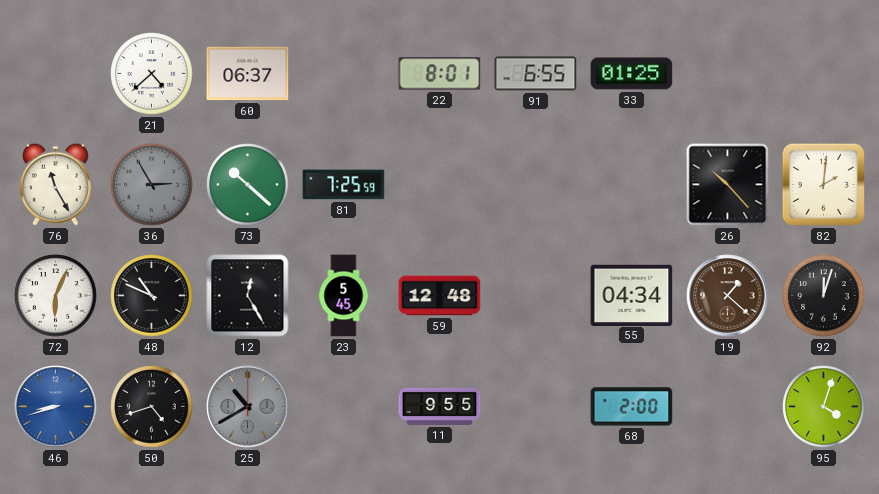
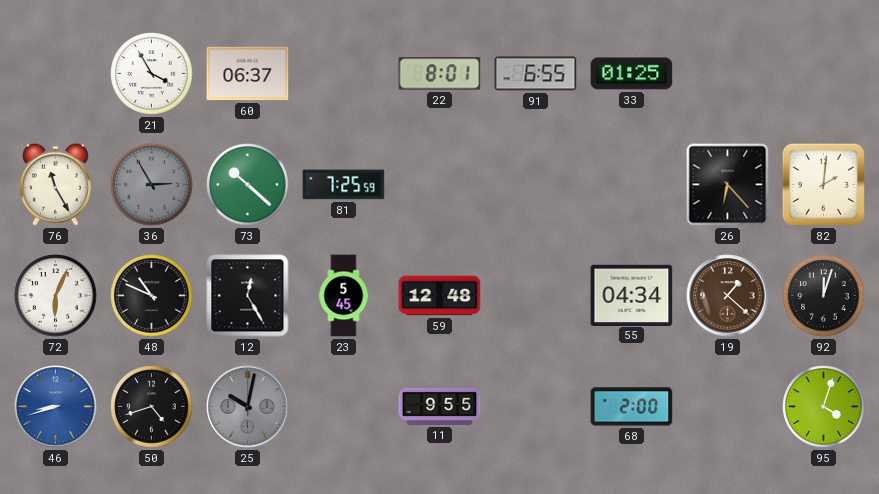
21: 4:38 -> 3:55 (152, 74)
26: 10:23 -> 6:23 (728, 185)
25: 10:40 -> 10:02 (248, 407)
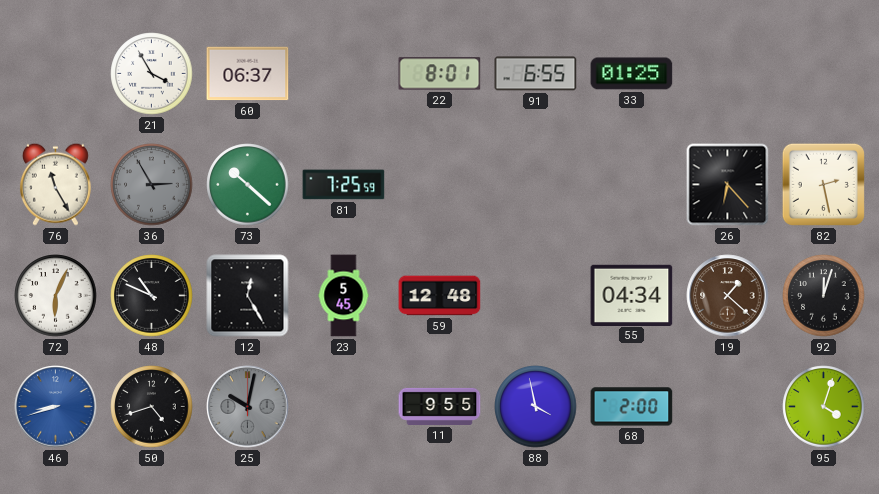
82: 2:01 -> 2:28 (823, 184)
88: none -> 3:58 (536, 407)
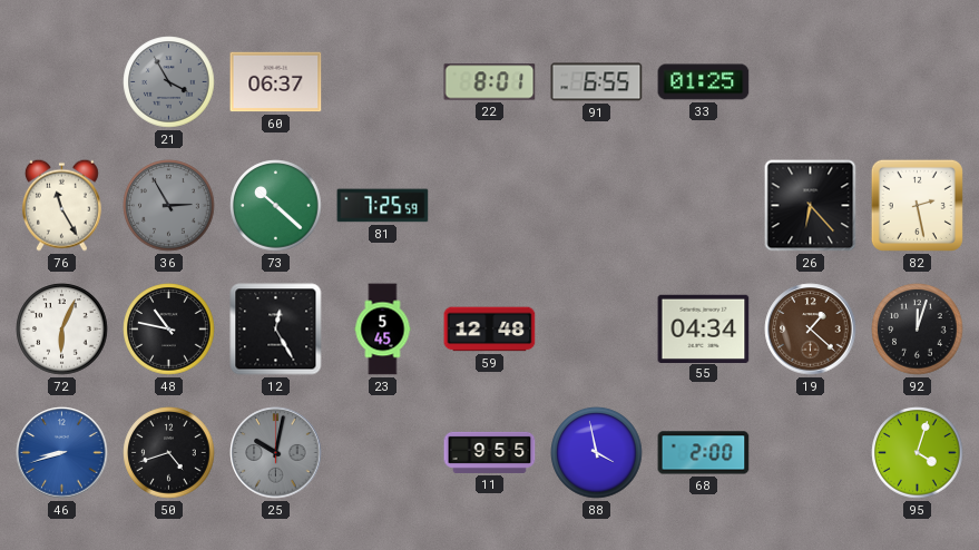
21 dial: white -> grey (169, 82)
48: 10:49 -> 10:47 (169, 330)
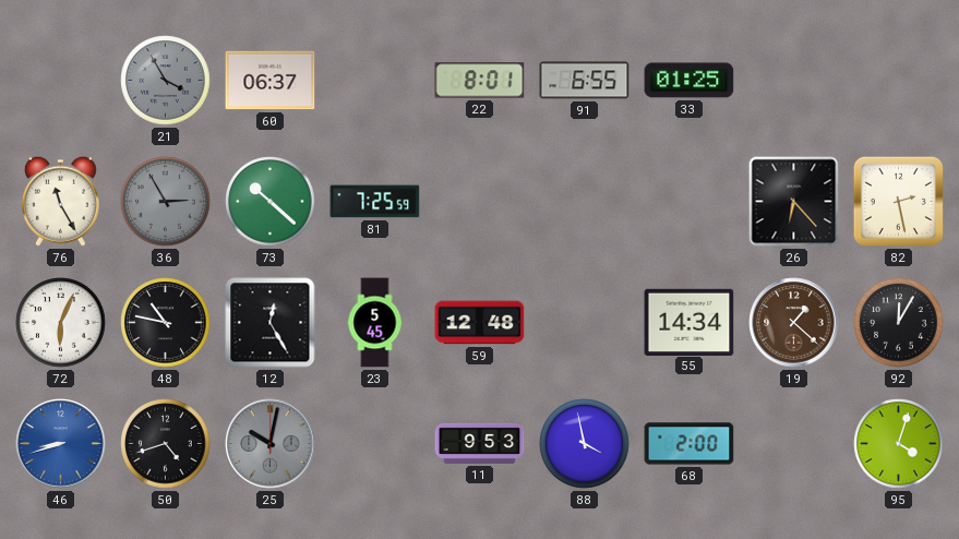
55: 04:34 -> 14:34 (690, 322)
92: 12:03 -> 12:05 (899, 323)
11: 9:55 -> 9:53 (480, 443)
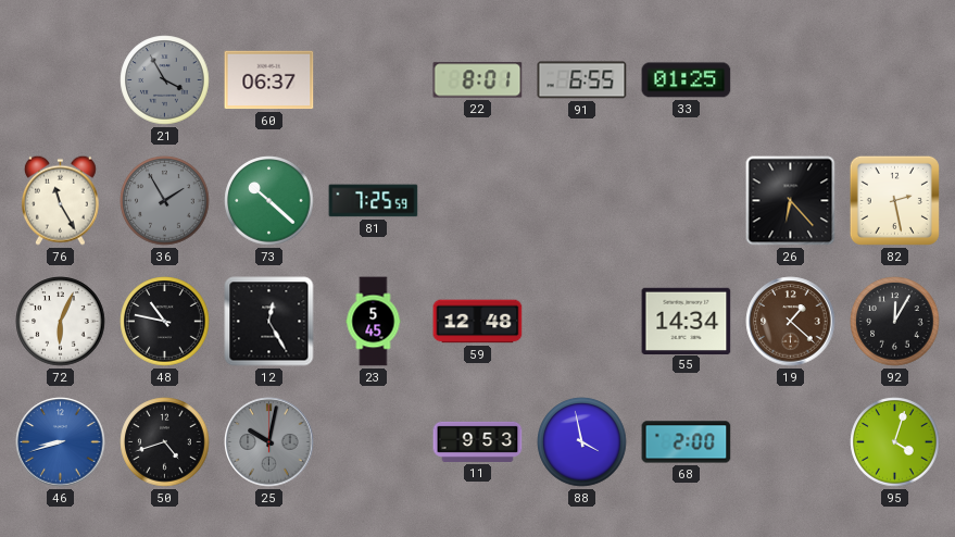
36: 2:55 -> 1:55 (165, 201)
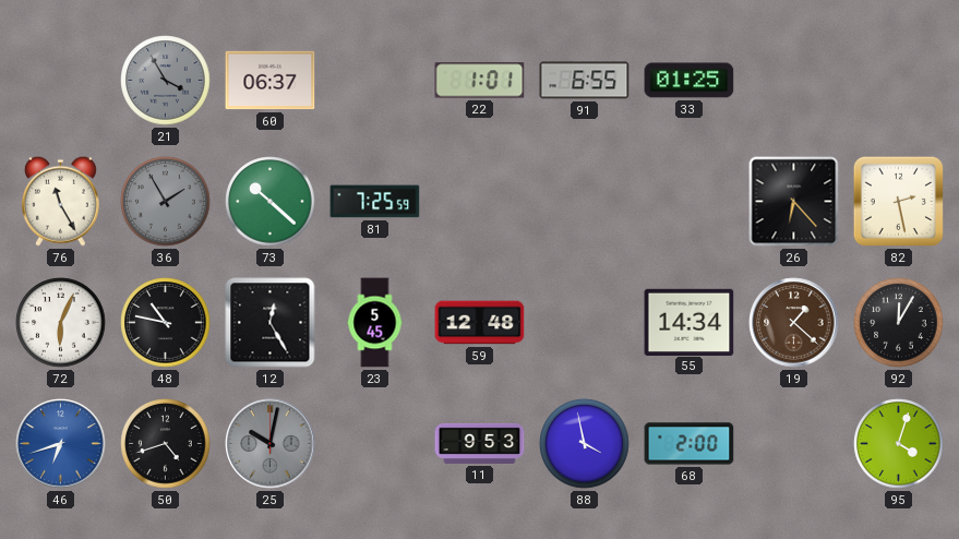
22: 8:01 -> 1:01 (480, 81)
46: 8:42 -> 6:42 (61, 444)
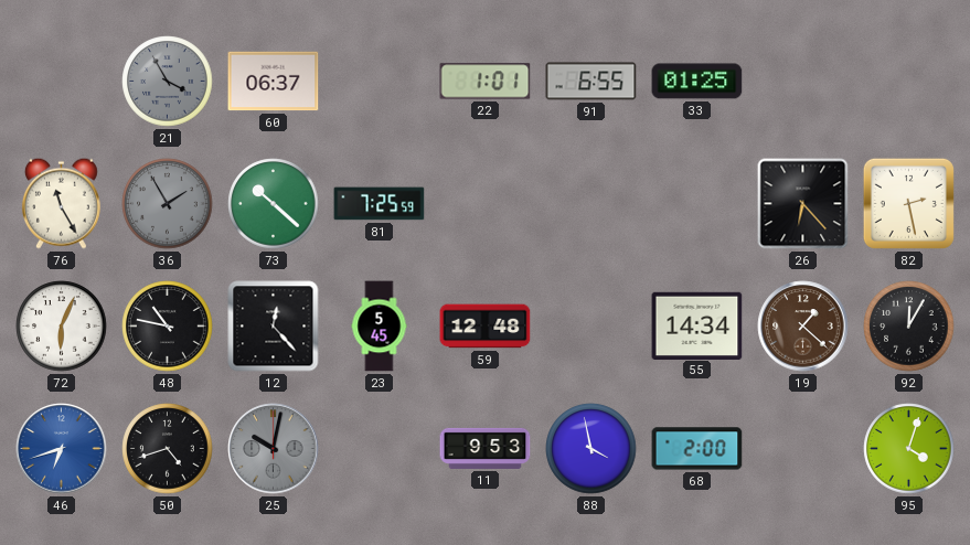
12: 12:25 -> 12:23 (274, 327)
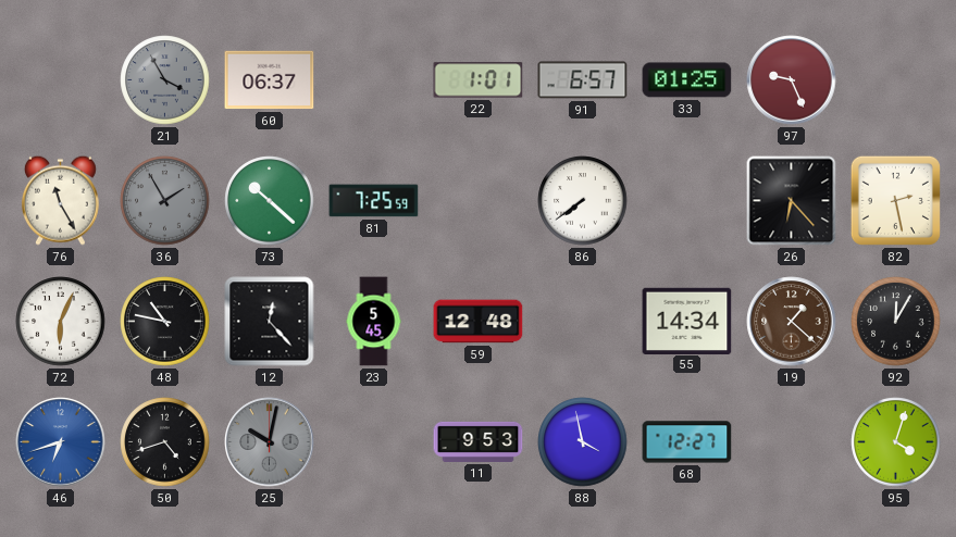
91: 6:55 -> 6:57 (583, 80)
97: none -> 9:26 (792, 80)
86: none -> 7:39 (583, 201)
68: 2:00 -> 12:27 (687, 442)
